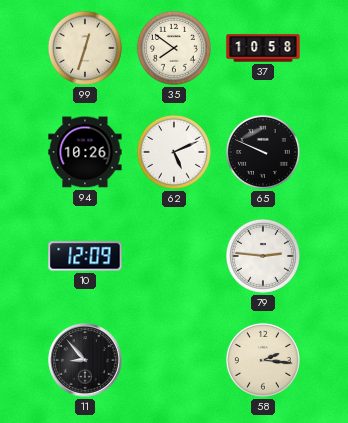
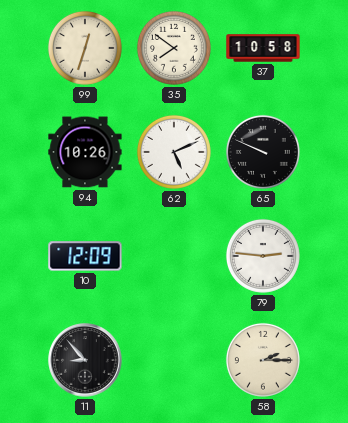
58: 2:16 -> 2:15 (263, 360)
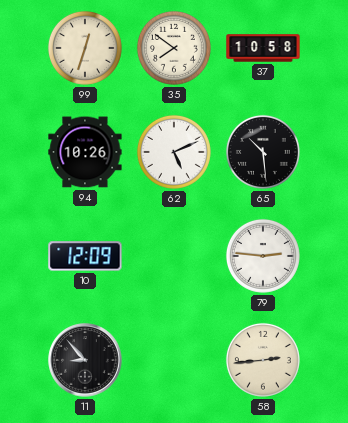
65: 9:49 -> 10:29 (263, 152)
58: 2:15 -> 2:44 (263, 360)
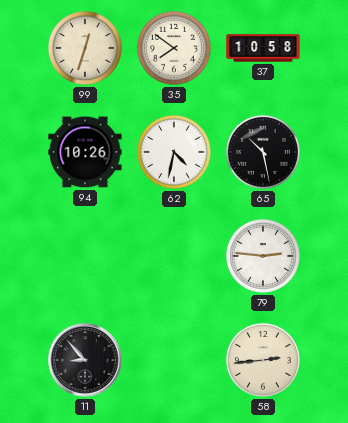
62: 5:11 -> 4:32 (174, 152)
65: 10:29 -> 10:28 (263, 152)
10: 12:09 -> none (85, 256)
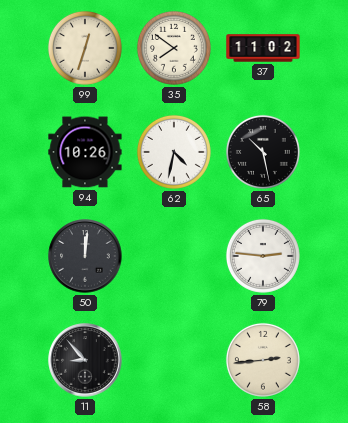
37: 10:58 -> 11:02 (263, 48)
50: none -> 12:01 (85, 256)
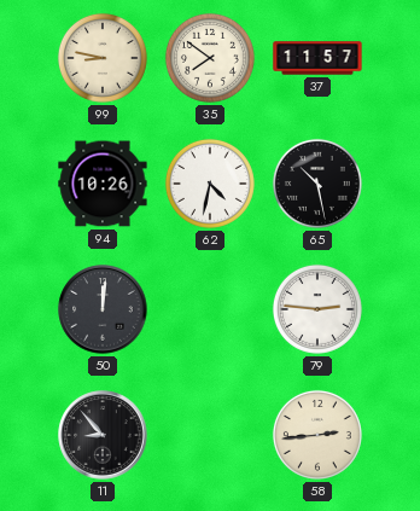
99: 12:33 -> 8:47 (103, 58)
37: 11:02 -> 11:57 (317, 58)
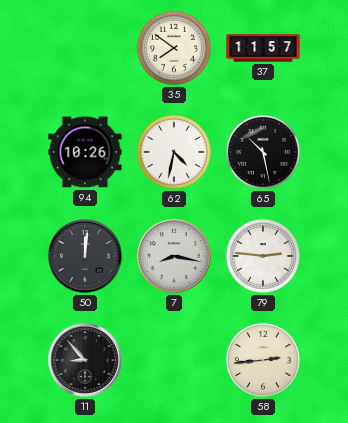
99: 8:47 -> none (103, 58)
7: none -> 8:17 (174, 256)
